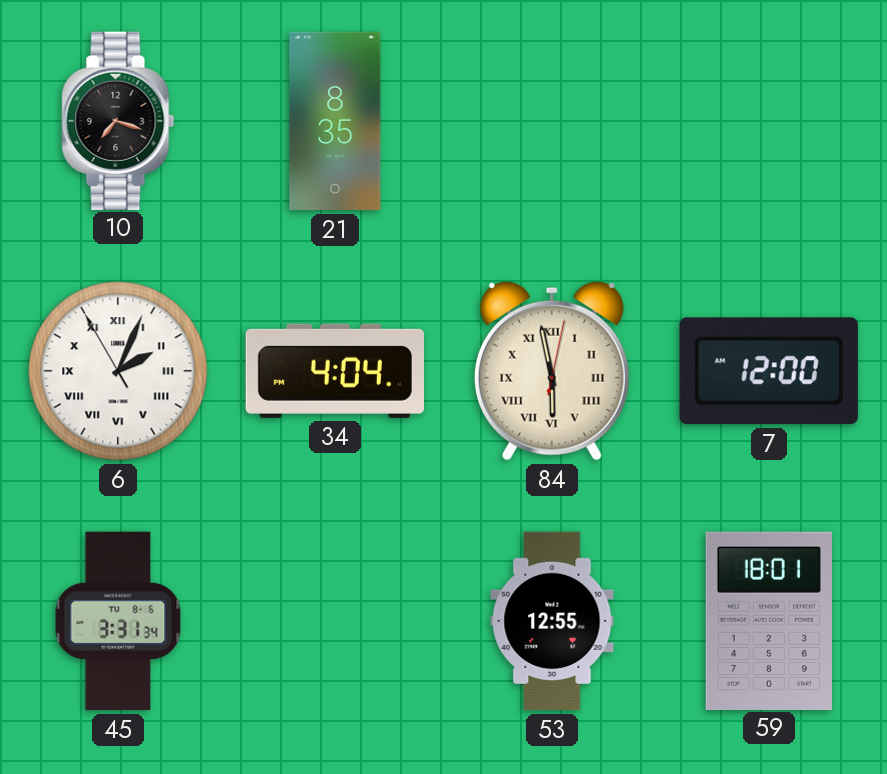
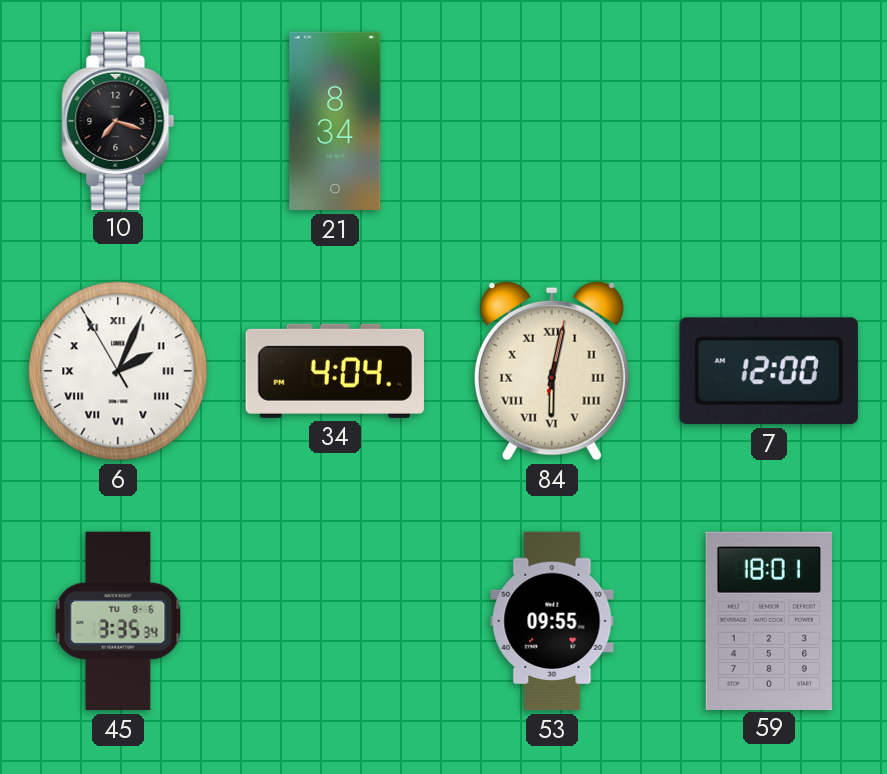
21: 8:35 -> 8:34 (335, 121)
84: 5:58 -> 6:02 (552, 371)
45: 3:31 -> 3:35 (118, 621)
53: 12:55 -> 09:55 (552, 621)
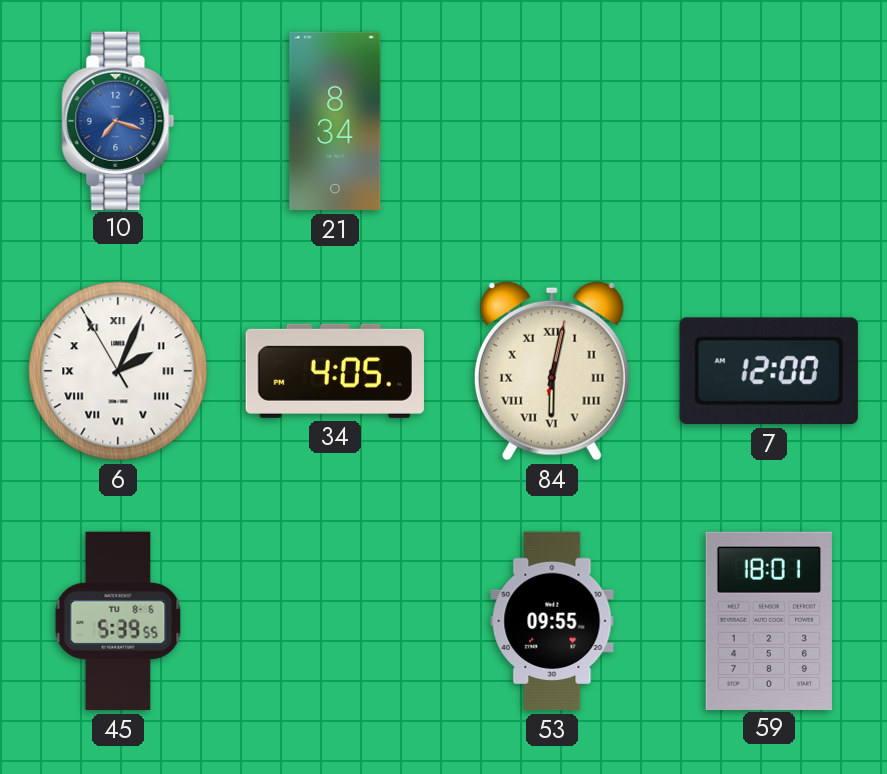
10 dial: black -> blue (118, 120)
34: 4:04 -> 4:05 (335, 371)
45: 3:35 -> 5:39 (118, 621)
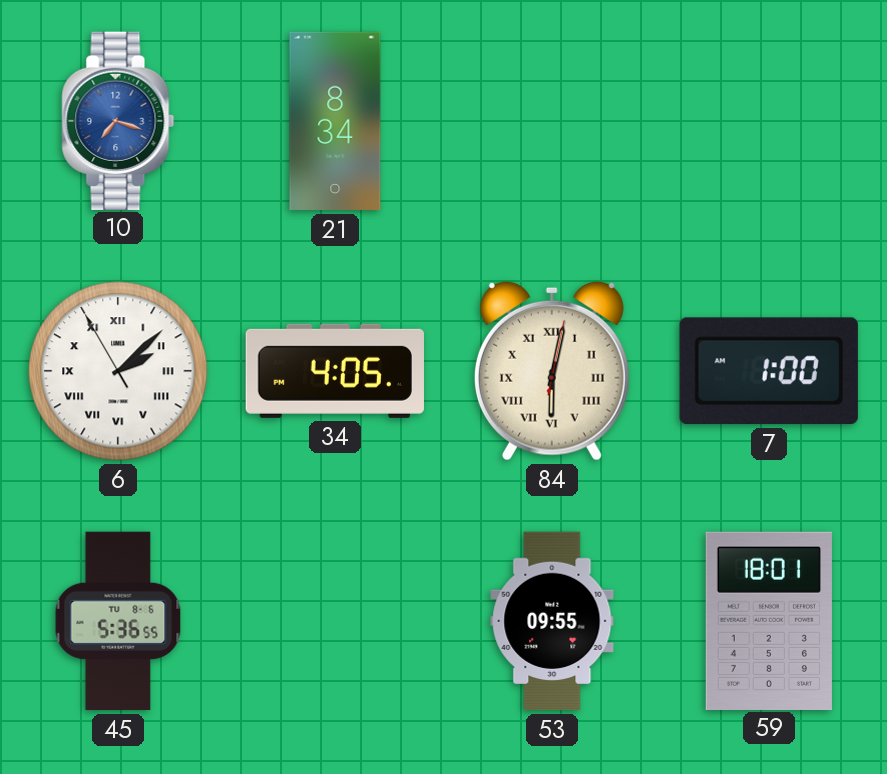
6: 2:03 -> 2:07 (118, 371)
7: 12:00 -> 1:00 (769, 371)
45: 5:39 -> 5:36 (118, 621)
